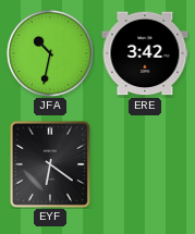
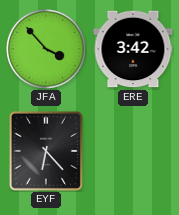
JFA: 10:32 -> 3:53 (46, 49)
EYF: 6:21 -> 6:23 (46, 151)
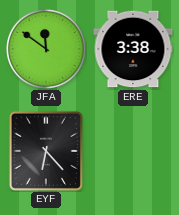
JFA: 3:53 -> 11:51 (46, 49)
ERE: 3:42 -> 3:38 (133, 49)
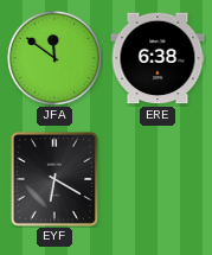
ERE: 3:38 -> 6:38 (158, 58)
EYF: 6:23 -> 6:20 (54, 179)
